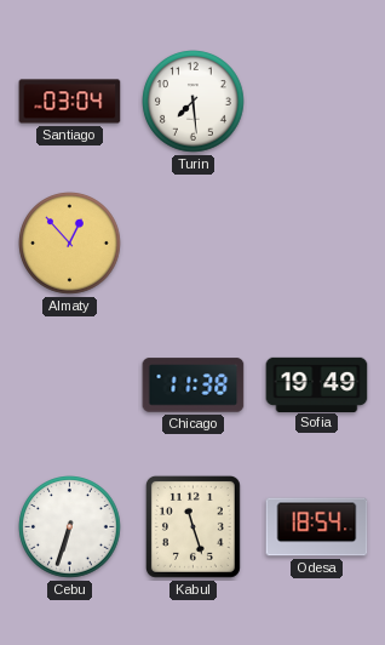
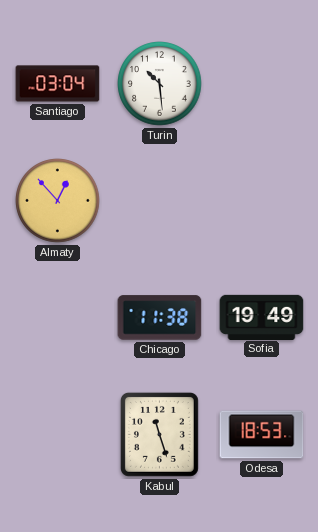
Turin: 7:29 -> 10:29 (160, 84)
Cebu: 6:33 -> none (70, 527)
Odesa: 18:54 -> 18:53 (262, 435)
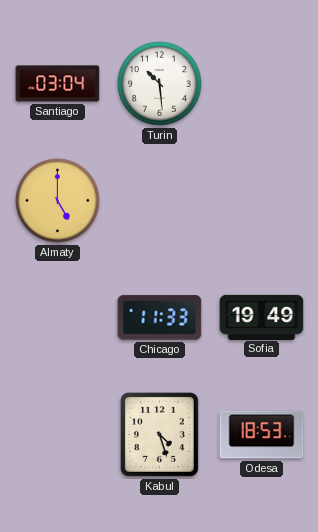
Almaty: 12:53 -> 5:00 (58, 201)
Chicago: 11:38 -> 11:33 (160, 318)
Kabul: 11:27 -> 4:27 (159, 434)
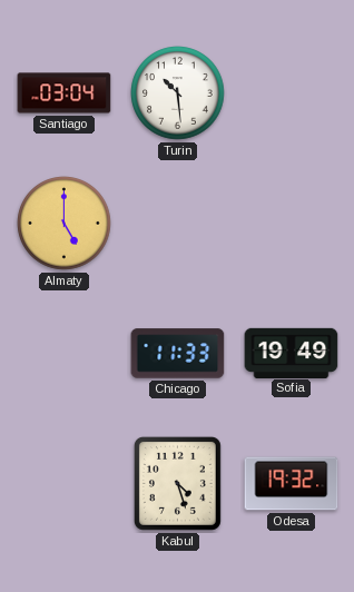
Odesa: 18:53 -> 19:32 (292, 484)
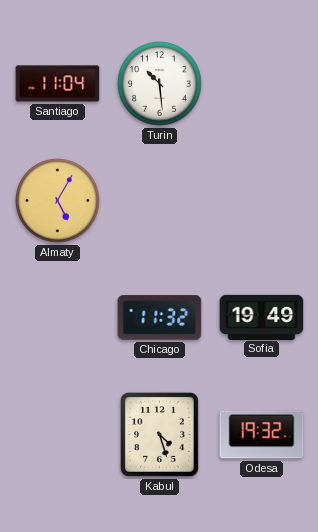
Santiago: 03:04 -> 11:04 (58, 84)
Almaty: 5:00 -> 5:05 (58, 201)
Chicago: 11:33 -> 11:32 (160, 318)
